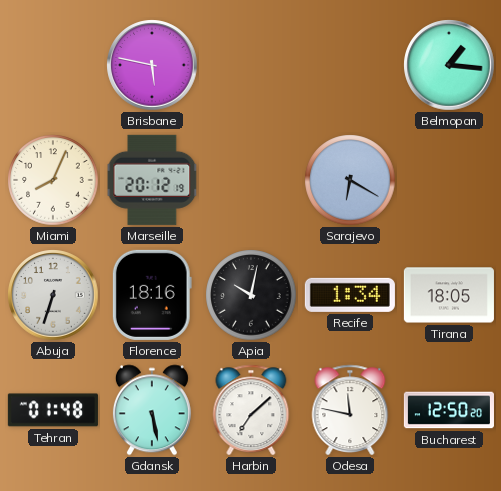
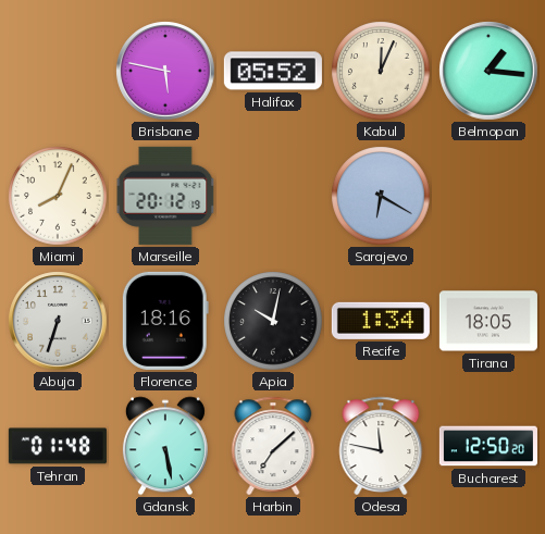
Halifax: none -> 05:52 (273, 71)
Kabul: none -> 12:04 (381, 71)
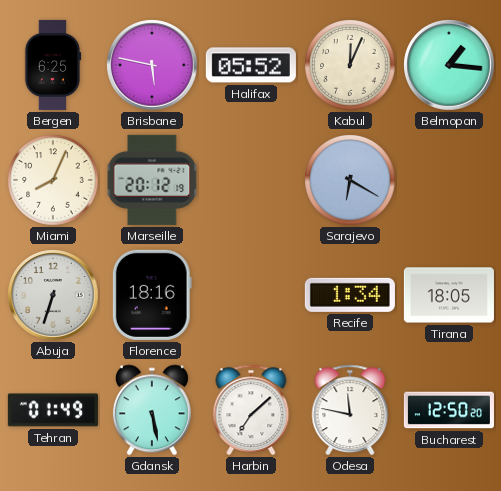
Bergen: none -> 6:25 (53, 65)
Apia: 10:02 -> none (273, 321)
Tehran: 01:48 -> 01:49 (53, 410)
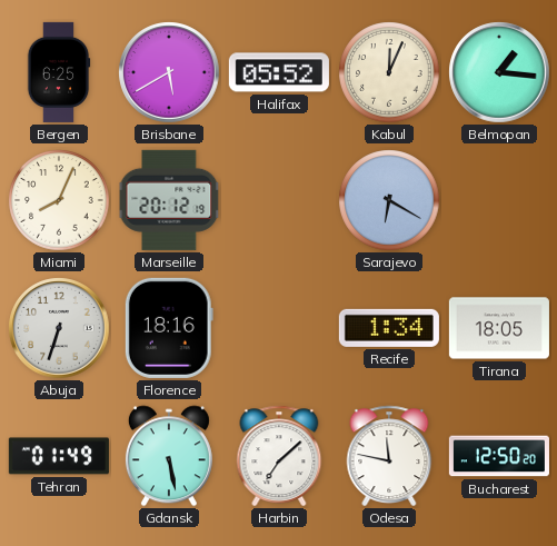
Brisbane: 5:47 -> 5:40 (169, 72)
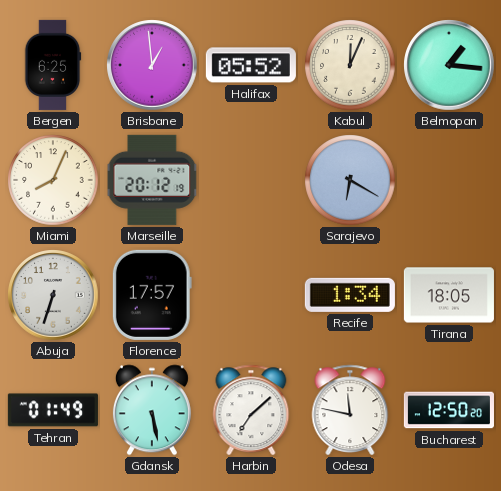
Brisbane: 5:40 -> 12:59 (152, 65)
Florence: 18:16 -> 17:57 (152, 295)
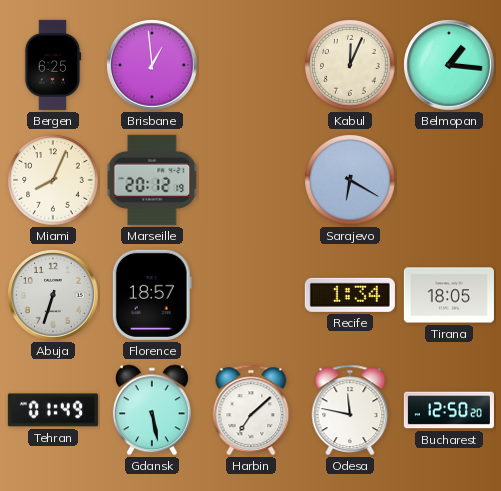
Halifax: 05:52 -> none (251, 65)
Florence: 17:57 -> 18:57 (152, 295)
